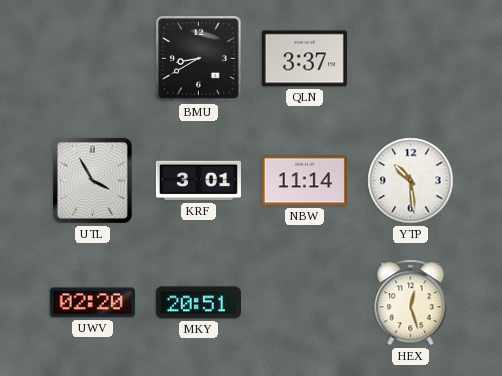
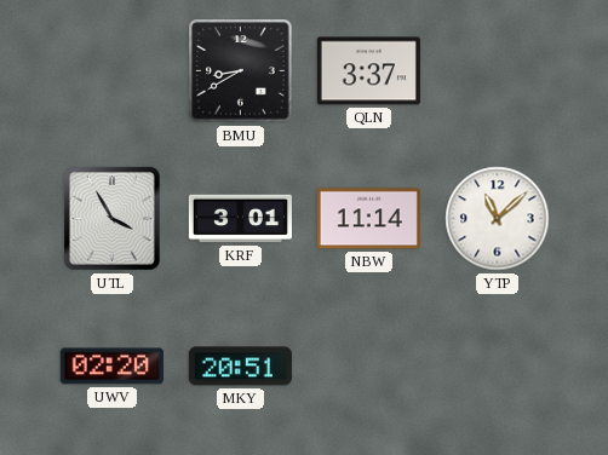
YTP: 10:29 -> 11:08 (498, 219)
HEX: 12:27 -> none (411, 303)
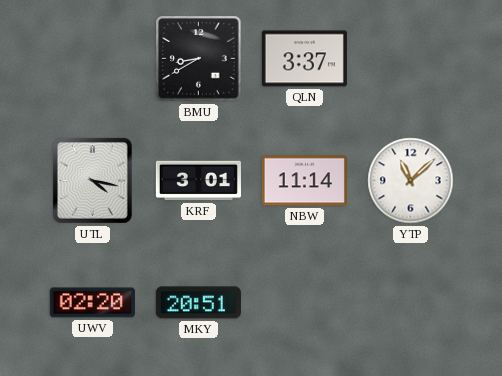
UTL: 3:55 -> 4:17 (92, 180)
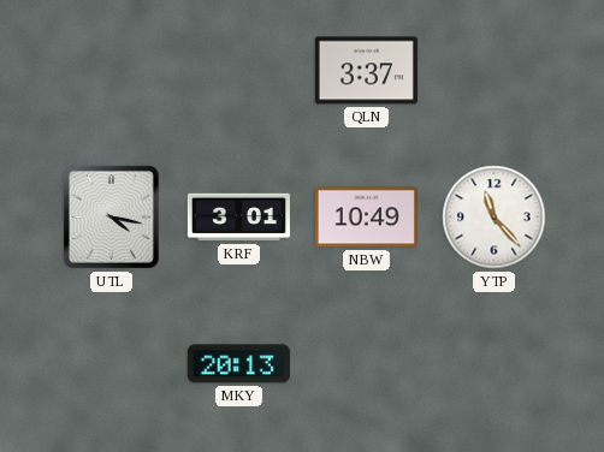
BMU: 8:40 -> none (199, 59)
NBW: 11:14 -> 10:49 (366, 218)
YTP: 11:08 -> 11:23 (495, 218)
UWV: 02:20 -> none (92, 303)
MKY: 20:51 -> 20:13 (238, 364)
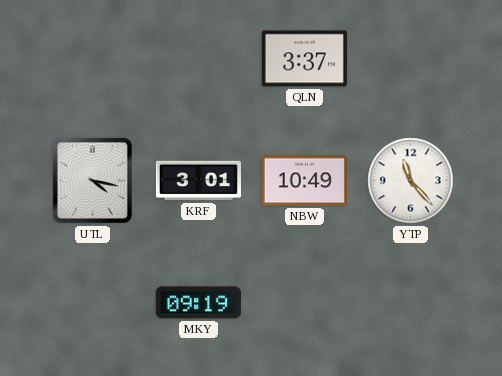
MKY: 20:13 -> 09:19 (198, 303)
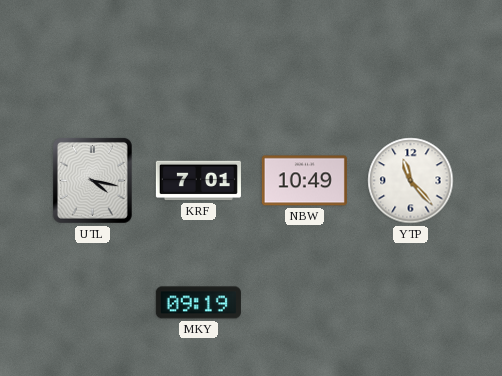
QLN: 3:37 -> none (304, 59)
KRF: 3:01 -> 7:01 (198, 181)
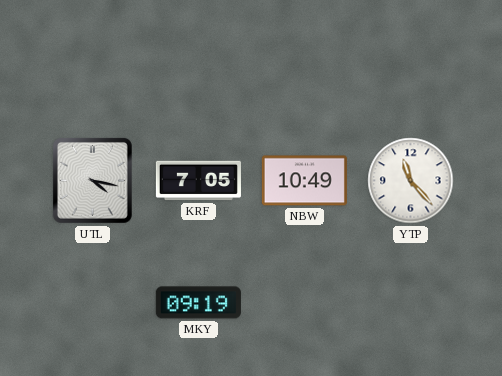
KRF: 7:01 -> 7:05 (198, 181)
